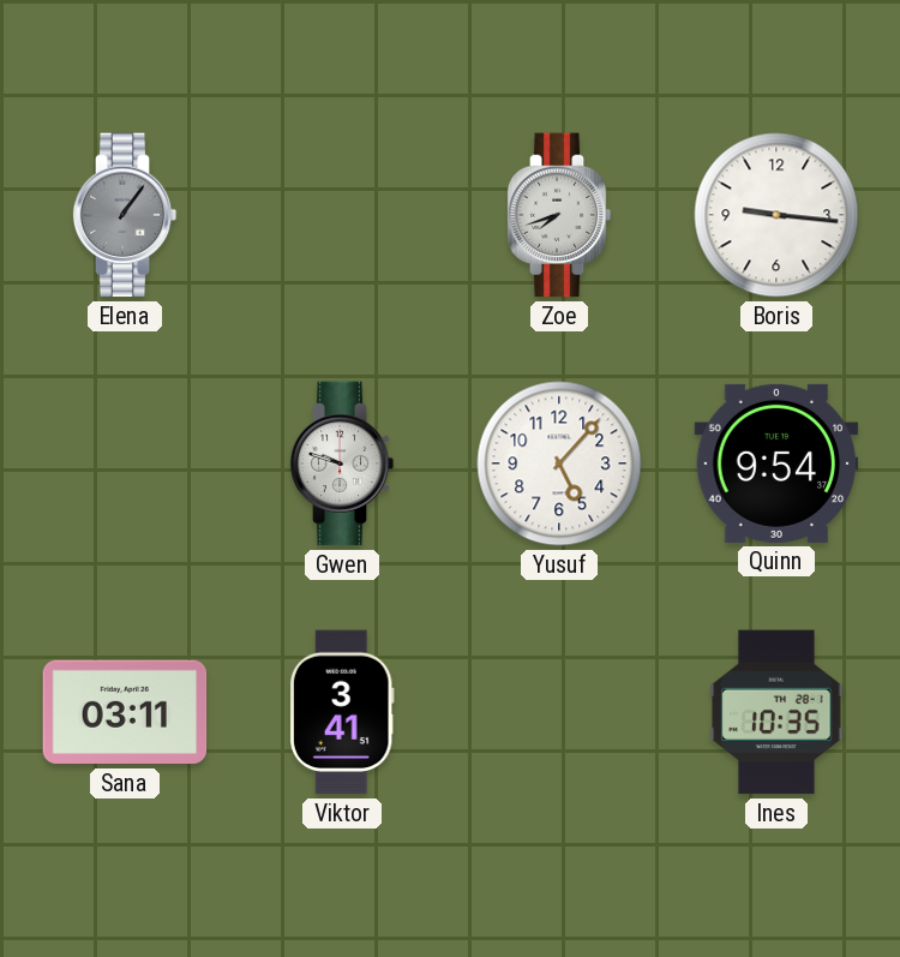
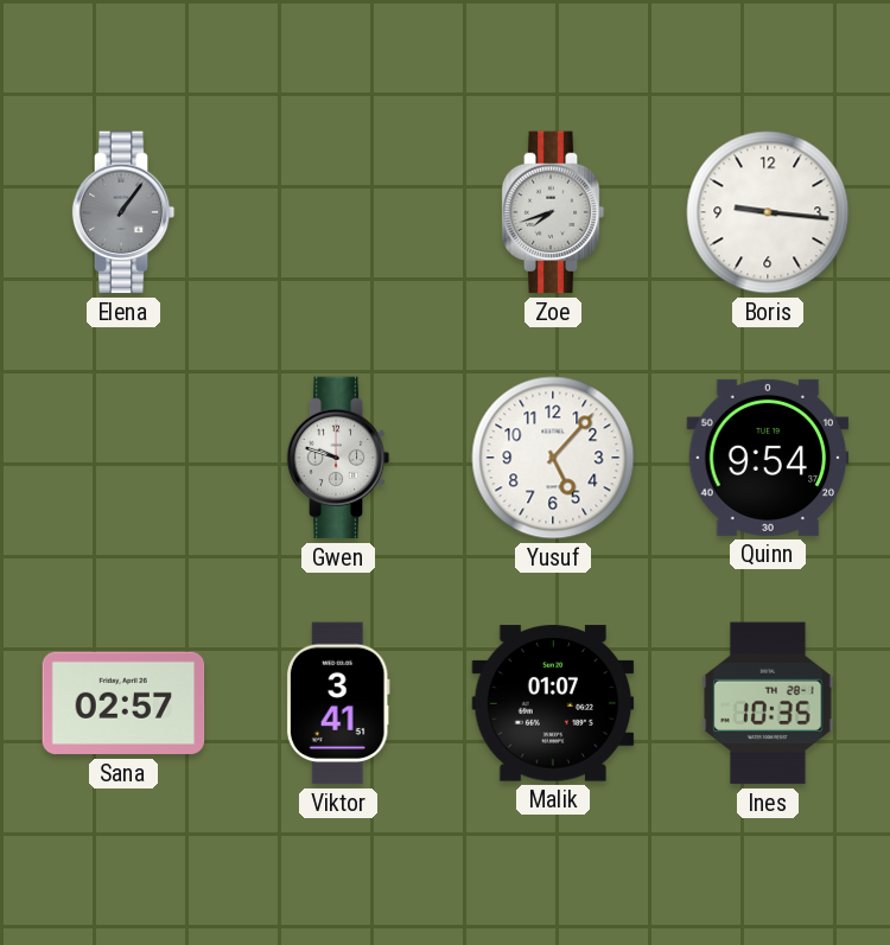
Sana: 03:11 -> 02:57 (123, 703)
Malik: none -> 01:07 (553, 703)
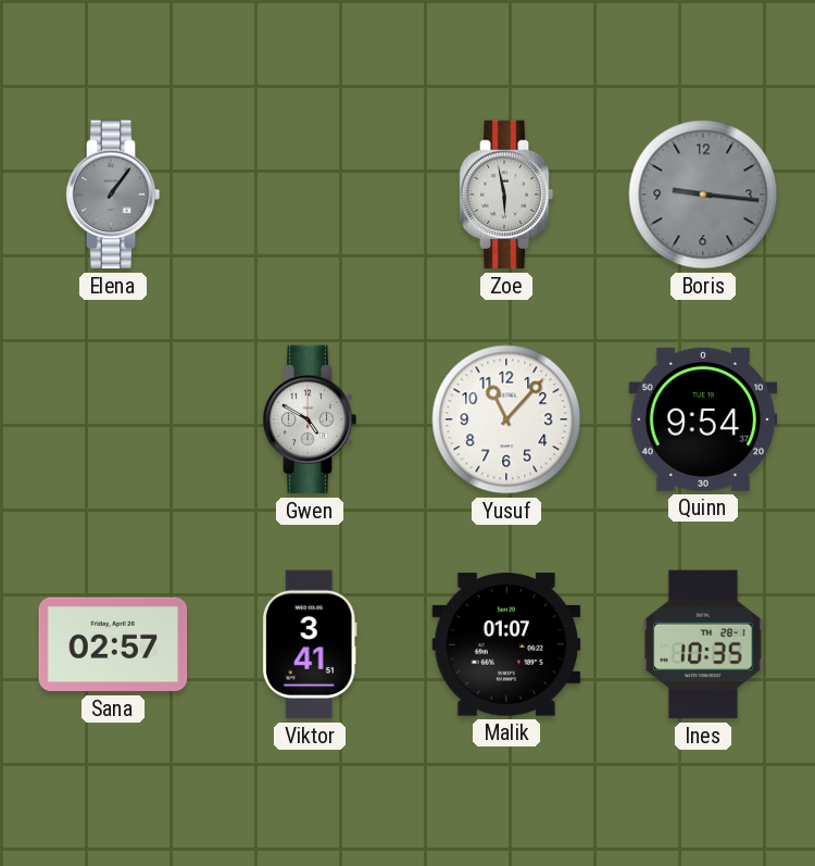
Zoe: 7:42 -> 5:58 (506, 194)
Boris dial: white -> grey (703, 194)
Gwen: 9:48 -> 4:50 (310, 419)
Yusuf: 5:07 -> 11:07 (506, 419)
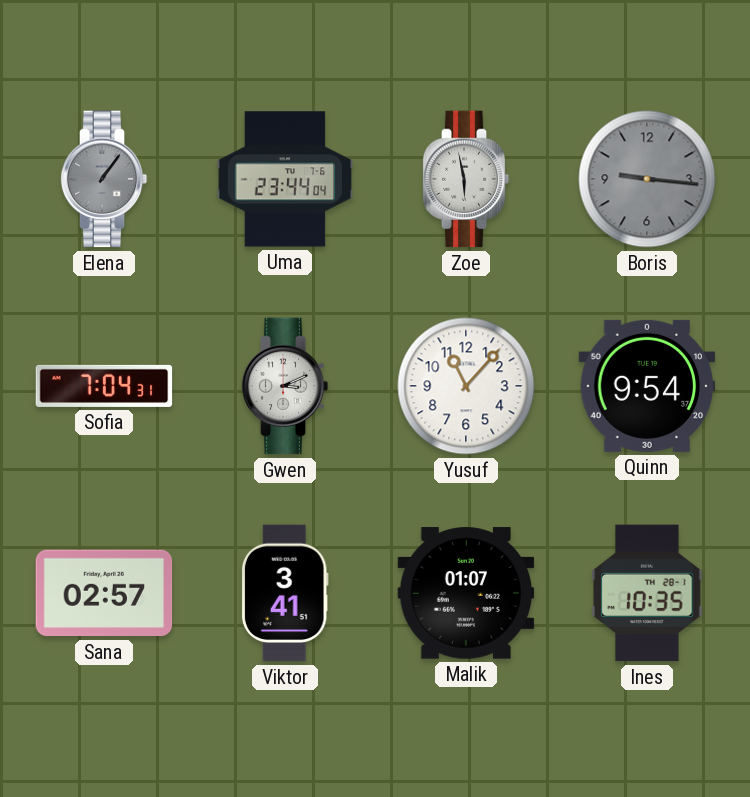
Uma: none -> 23:44 (285, 179)
Sofia: none -> 7:04 (104, 386)
Gwen: 4:50 -> 3:11 (285, 386)
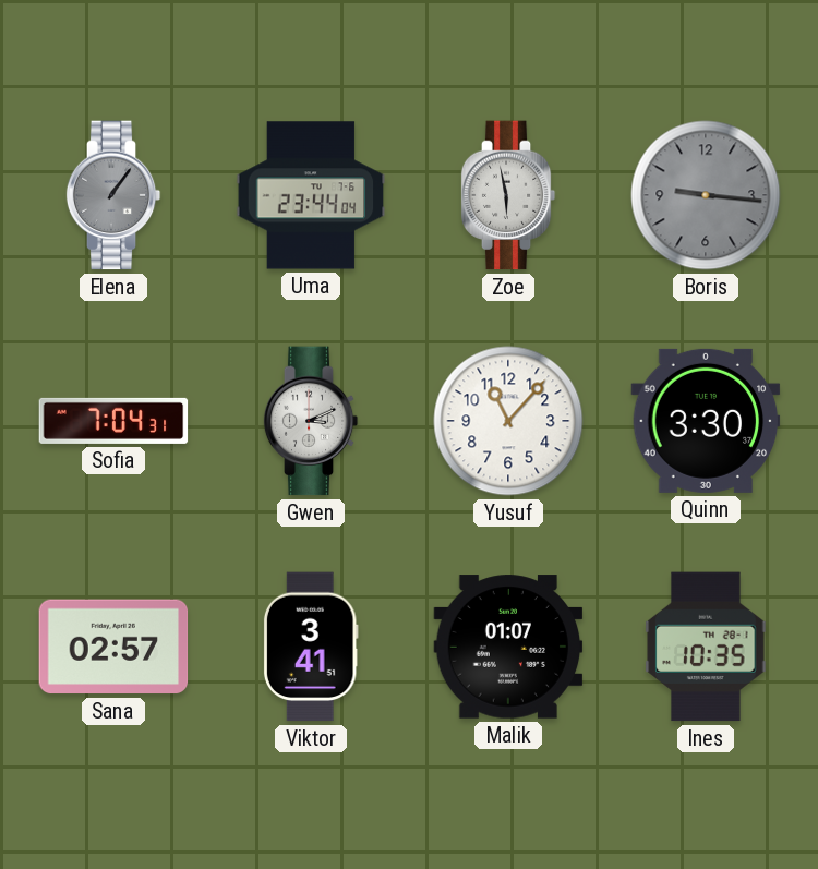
Quinn: 9:54 -> 3:30 (706, 421)
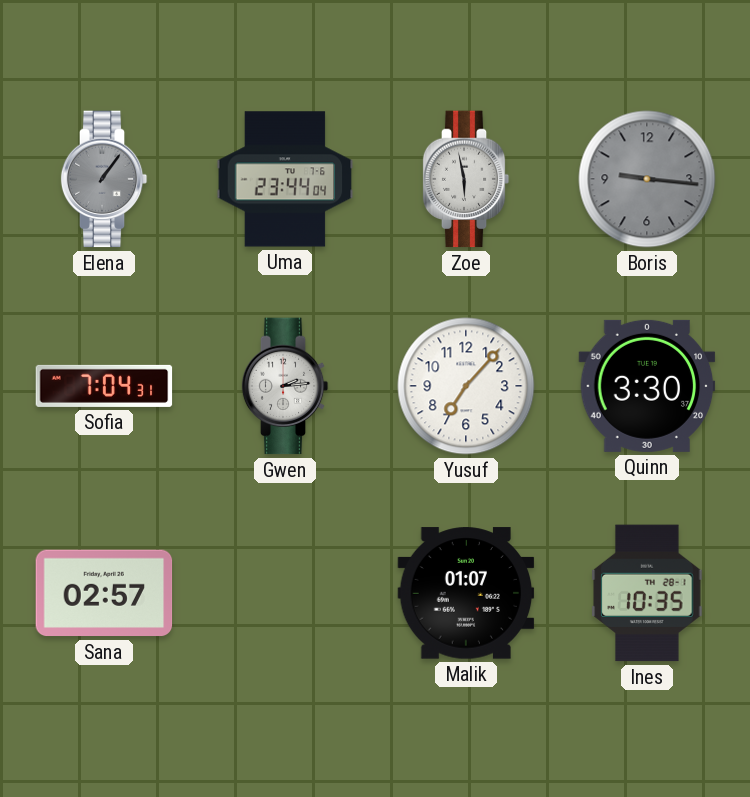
Gwen: 3:11 -> 2:14 (285, 386)
Yusuf: 11:07 -> 7:07 (466, 386)
Viktor: 3:41 -> none (311, 647)
